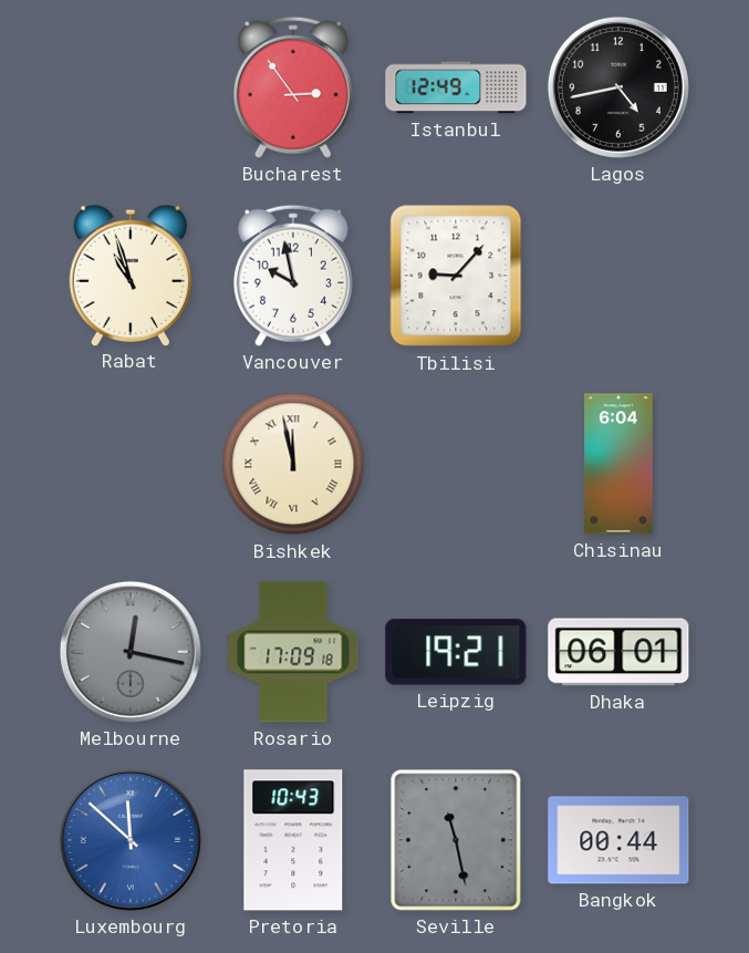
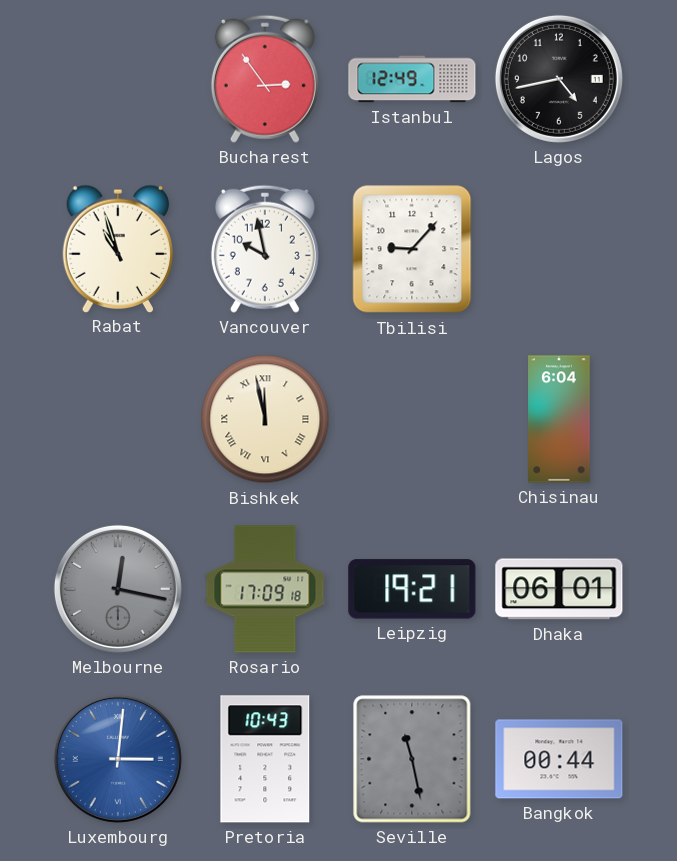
Luxembourg: 11:52 -> 3:01 (118, 759)
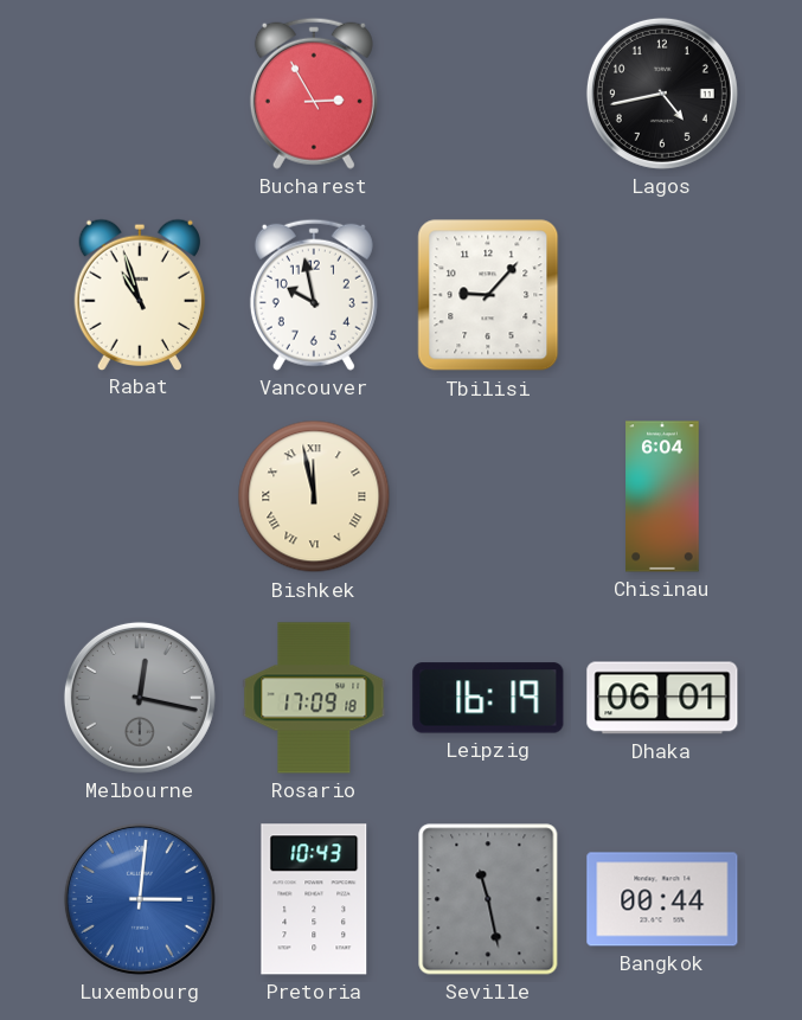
Bucharest: 2:54 -> 2:55 (314, 94)
Istanbul: 12:49 -> none (412, 79)
Leipzig: 19:21 -> 16:19 (488, 698)
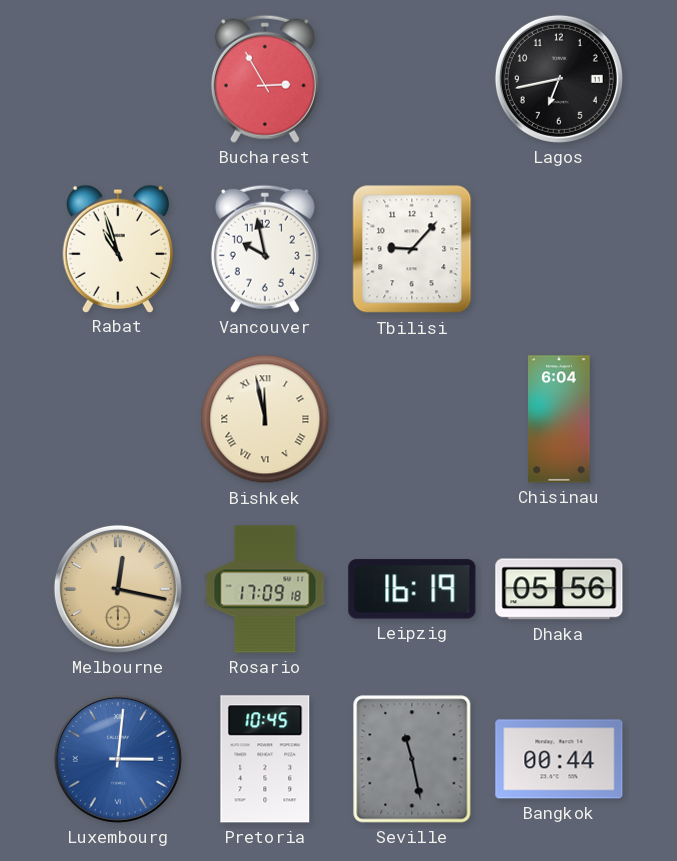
Lagos: 4:43 -> 6:43 (559, 79)
Melbourne dial: grey -> champagne (118, 589)
Dhaka: 06:01 -> 05:56 (559, 589)
Pretoria: 10:43 -> 10:45 (265, 759)
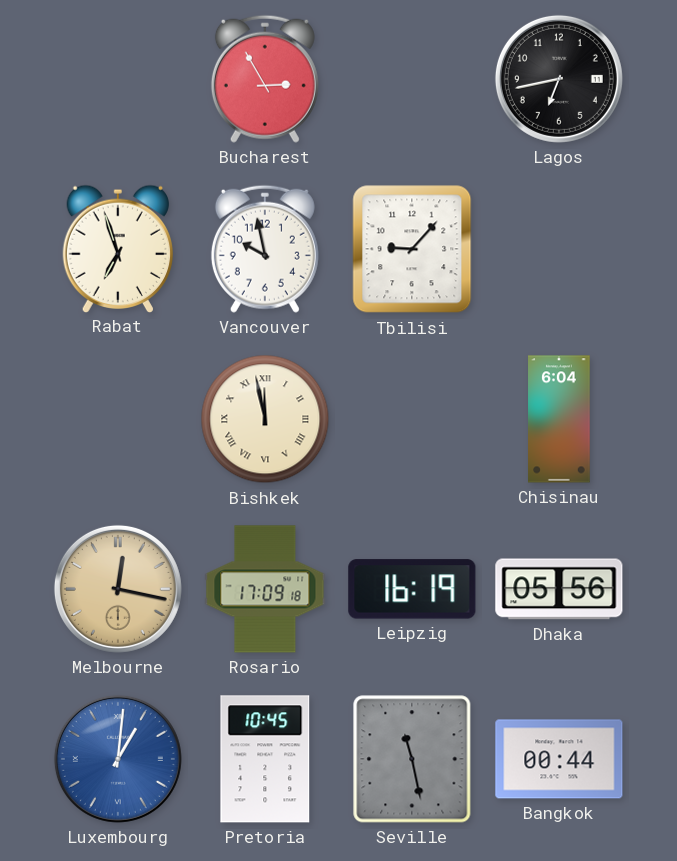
Rabat: 10:57 -> 6:57 (117, 248)
Luxembourg: 3:01 -> 1:01 (118, 759)
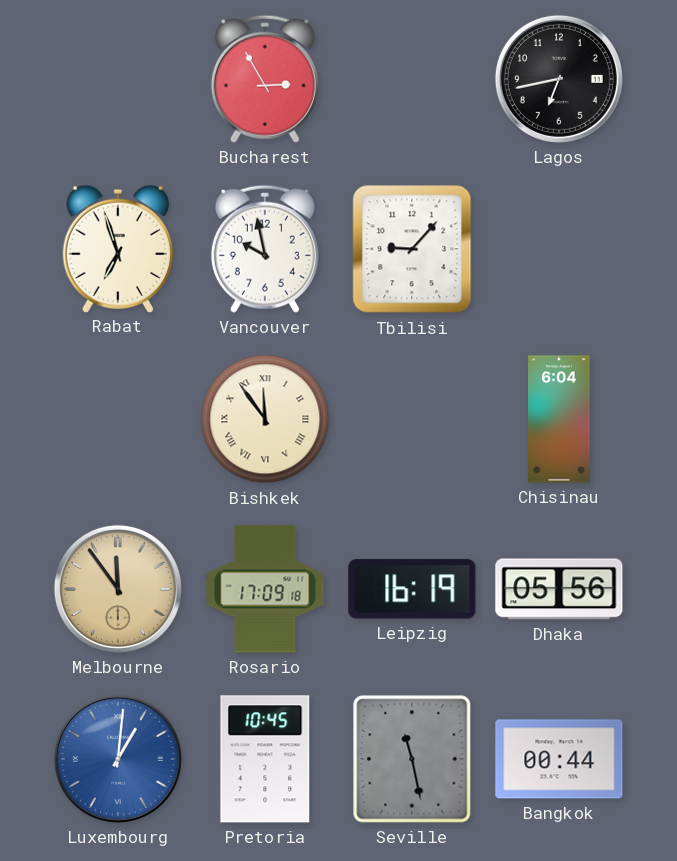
Bishkek: 11:58 -> 11:54 (265, 419)
Melbourne: 12:17 -> 11:54 (118, 589)
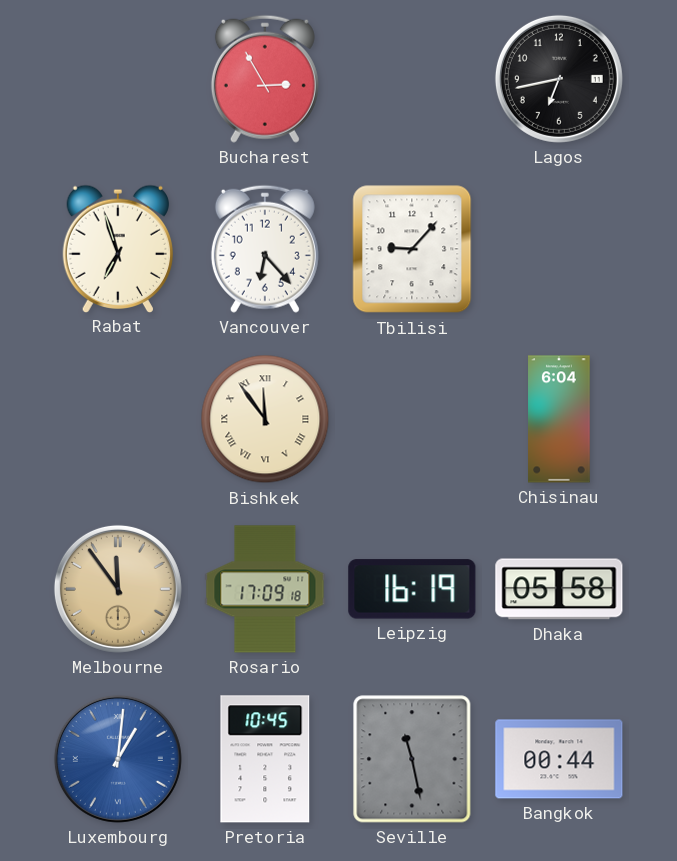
Vancouver: 9:58 -> 6:23 (265, 249)
Dhaka: 05:56 -> 05:58 (559, 589)
